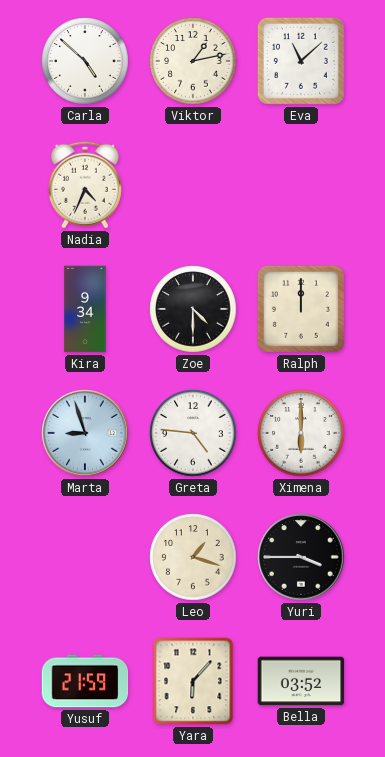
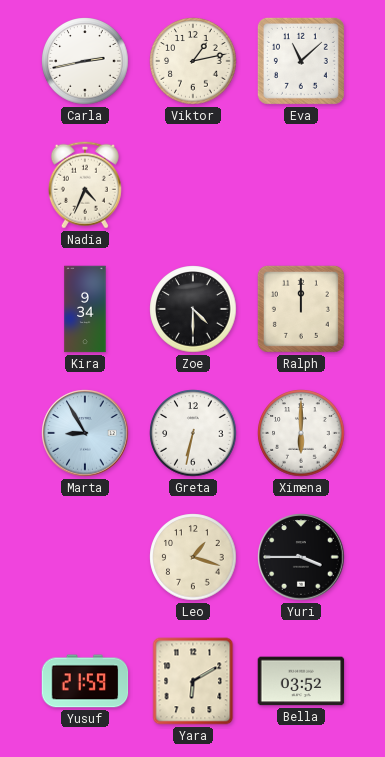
Carla: 4:52 -> 2:43 (85, 61)
Marta: 8:57 -> 8:55 (85, 433)
Greta: 4:46 -> 6:32 (193, 433)
Yara: 6:07 -> 6:10 (193, 681)
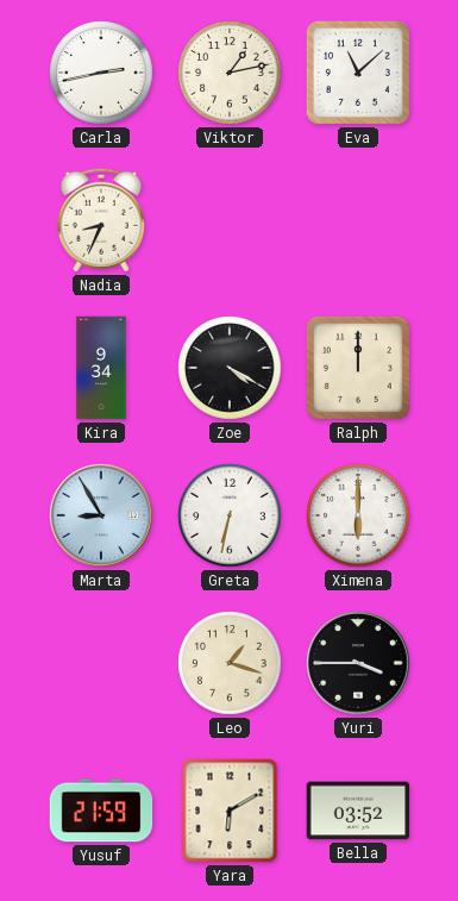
Nadia: 4:34 -> 8:34 (101, 220)
Zoe: 4:30 -> 4:20 (230, 368)
